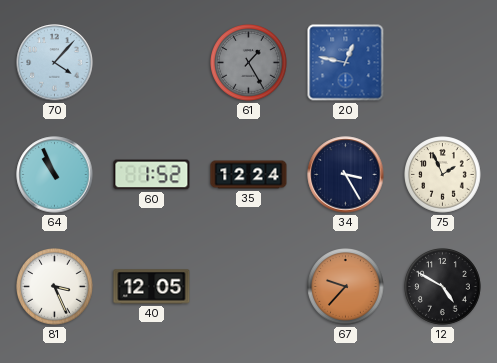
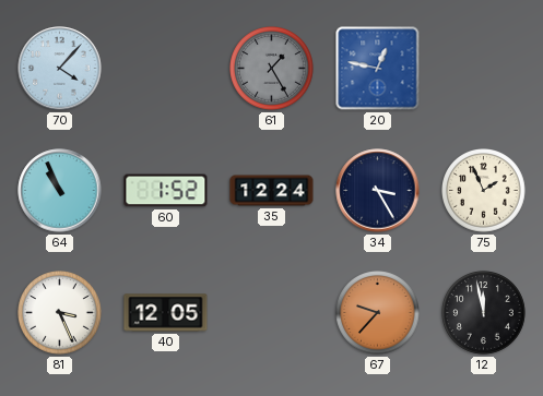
12: 4:50 -> 11:58 (484, 313)
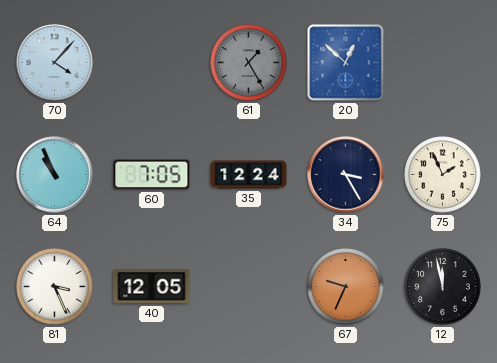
20: 12:47 -> 12:52 (346, 63)
60: 1:52 -> 7:05 (152, 175)
67: 9:37 -> 9:34 (346, 287)
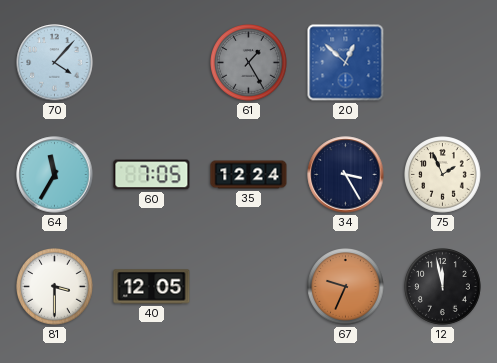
64: 10:56 -> 11:35 (55, 175)
81: 3:26 -> 3:30 (55, 287)
